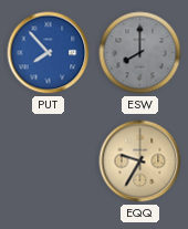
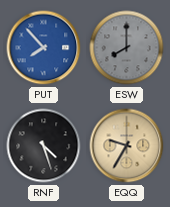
RNF: none -> 4:27 (44, 146)
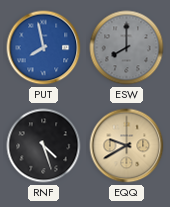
PUT: 7:53 -> 7:58 (44, 48)
EQQ: 9:35 -> 9:40 (127, 146)
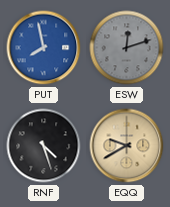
ESW: 8:00 -> 12:12 (127, 48)
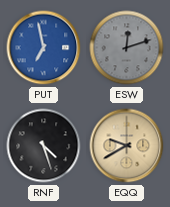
PUT: 7:58 -> 6:58 (44, 48)
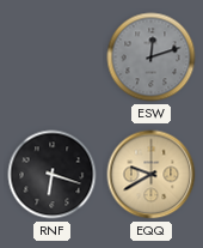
PUT: 6:58 -> none (44, 48)
RNF: 4:27 -> 6:18 (53, 175)
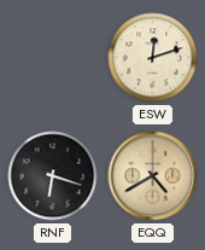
ESW dial: grey -> cream (153, 58)
EQQ: 9:40 -> 4:40 (153, 176)
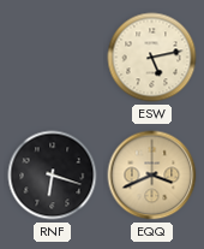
ESW: 12:12 -> 5:13 (152, 58)
EQQ: 4:40 -> 3:41 (152, 176)
